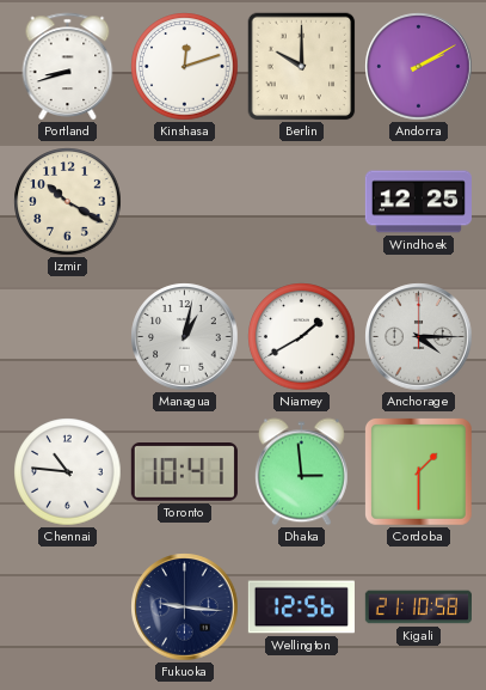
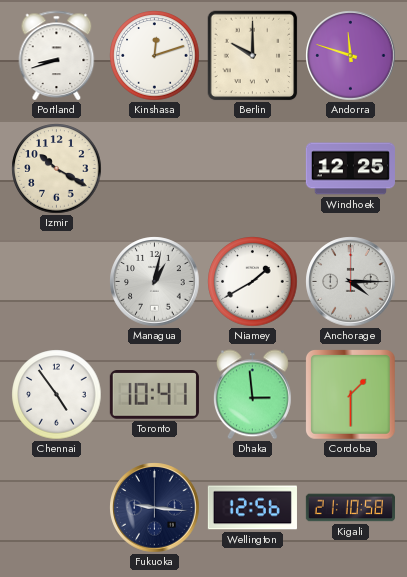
Andorra: 2:10 -> 11:48 (351, 56)
Chennai: 10:46 -> 4:54 (57, 395)
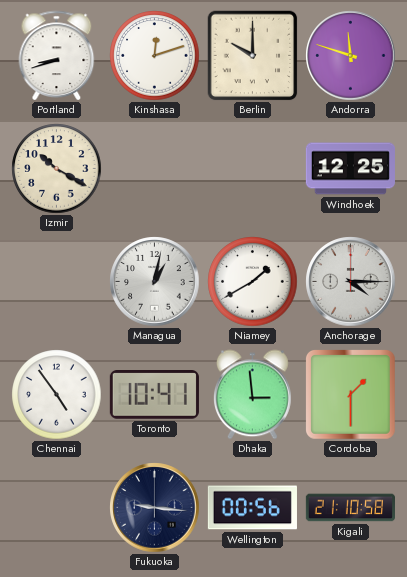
Wellington: 12:56 -> 00:56 (252, 508)
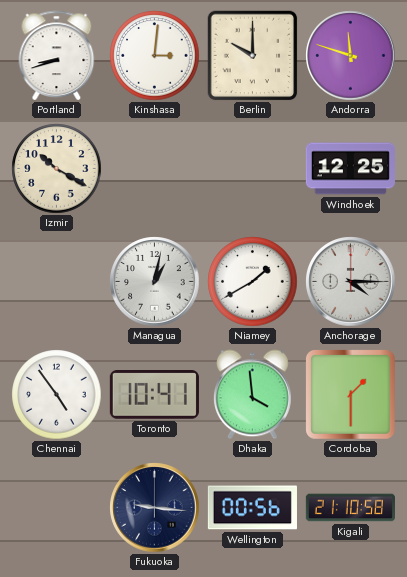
Kinshasa: 12:12 -> 3:01 (155, 56)
Dhaka: 2:59 -> 3:59 (252, 395)
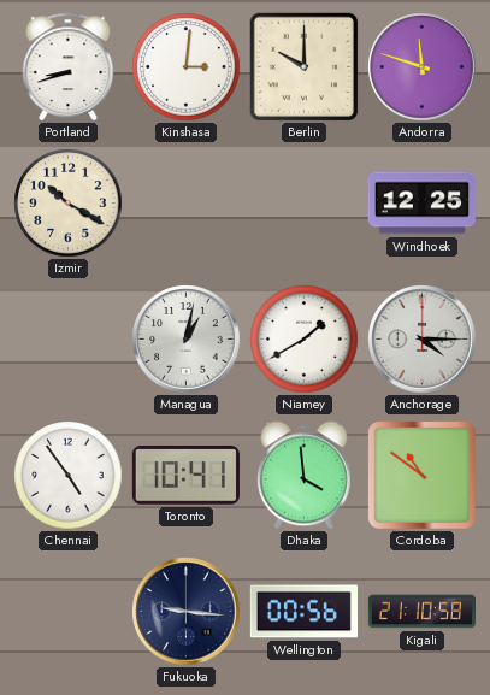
Cordoba: 1:30 -> 10:51 (421, 475)
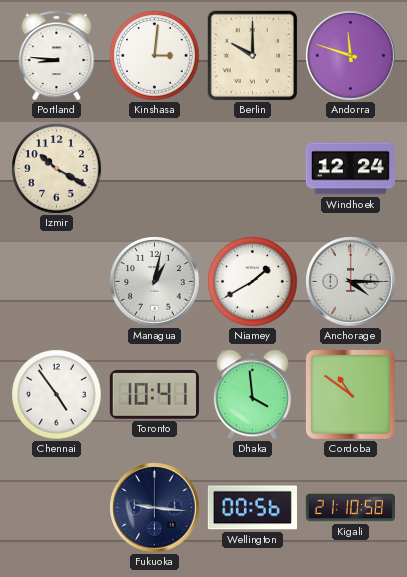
Portland: 8:42 -> 8:46 (57, 55)
Windhoek: 12:25 -> 12:24 (350, 169)
